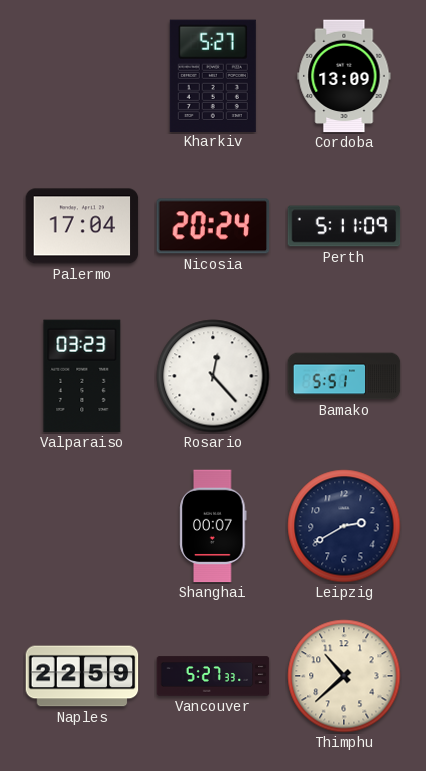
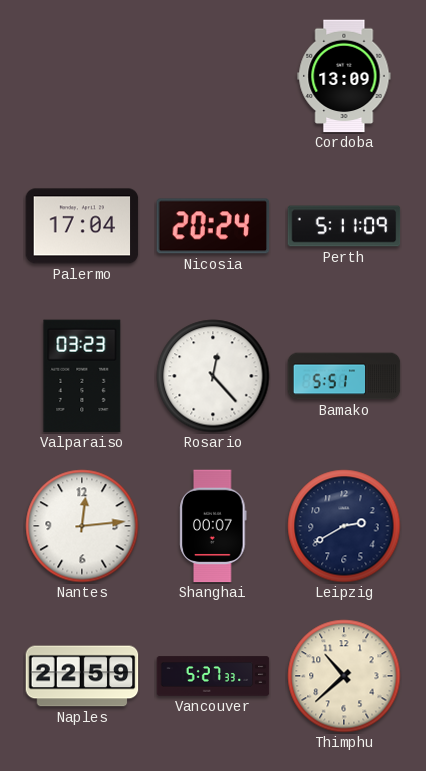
Kharkiv: 5:27 -> none (213, 75)
Nantes: none -> 12:14 (82, 526)
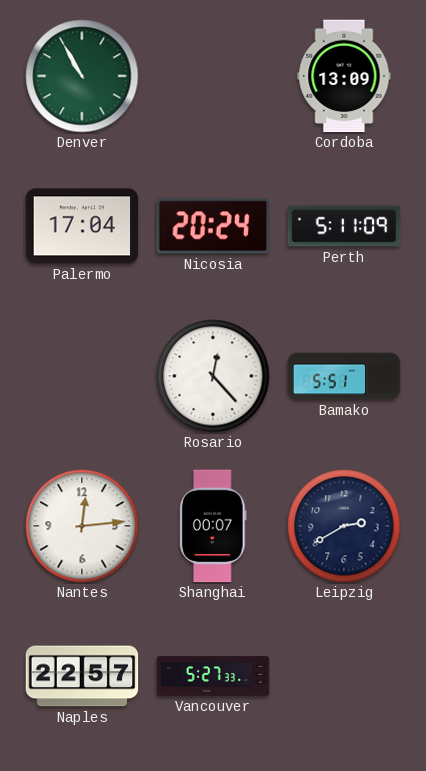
Denver: none -> 10:55 (82, 76)
Valparaiso: 03:23 -> none (82, 376)
Naples: 22:59 -> 22:57 (82, 676)
Thimphu: 10:38 -> none (344, 676)
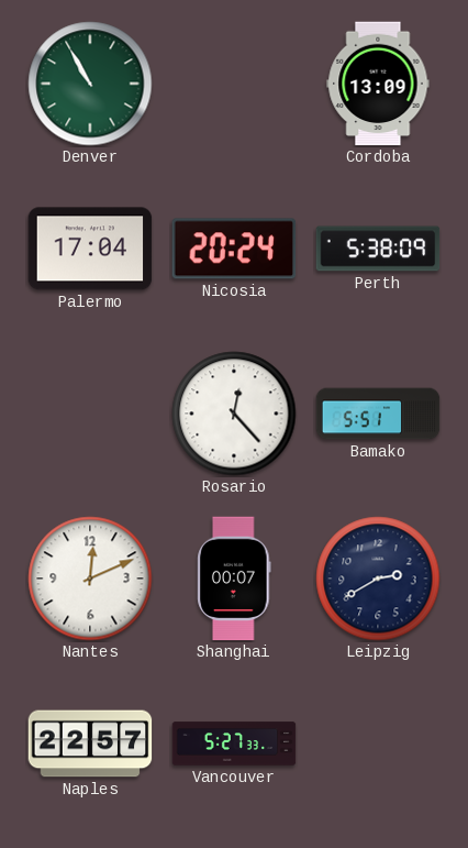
Perth: 5:11 -> 5:38 (378, 249)
Nantes: 12:14 -> 12:11 (90, 579)
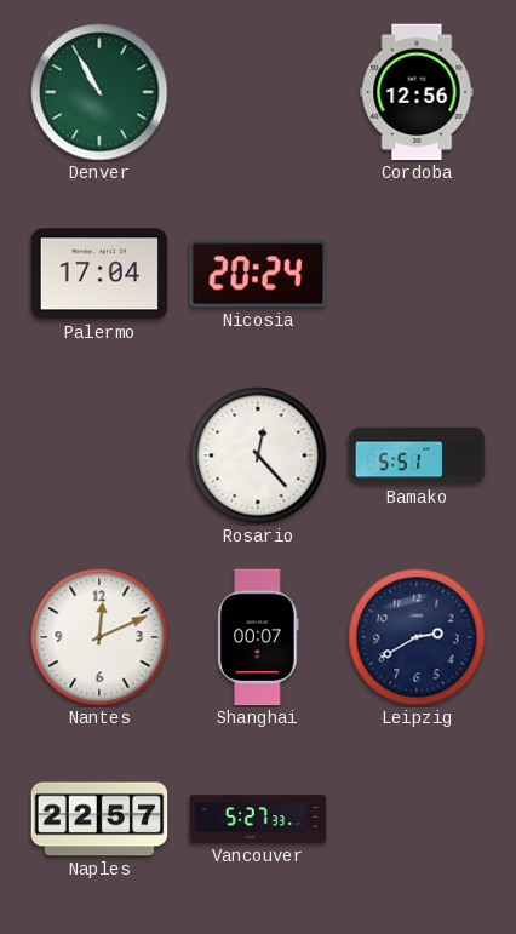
Cordoba: 13:09 -> 12:56 (417, 92)
Perth: 5:38 -> none (378, 249)
